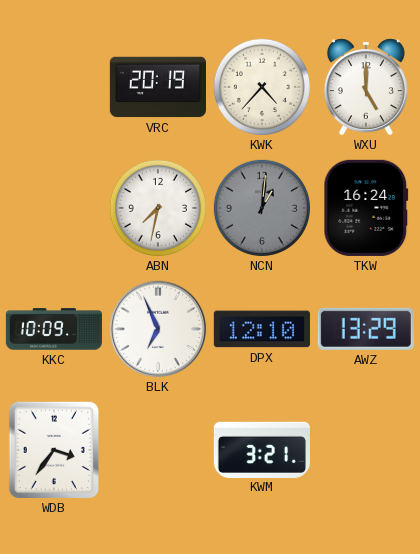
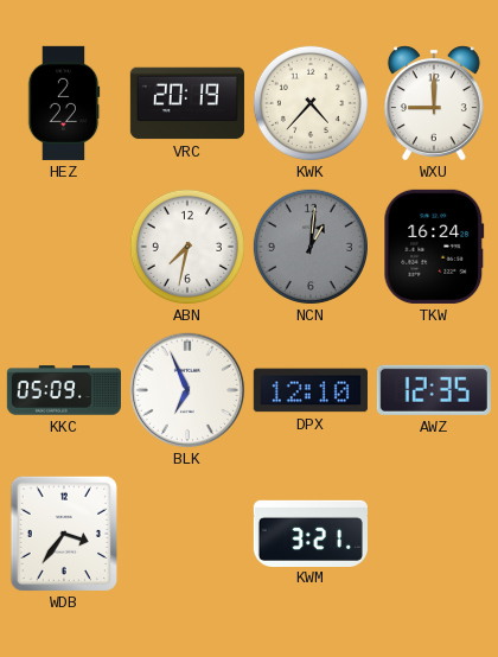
HEZ: none -> 2:22 (64, 103)
WXU: 5:00 -> 9:00 (434, 103)
KKC: 10:09 -> 05:09 (64, 390)
AWZ: 13:29 -> 12:35 (434, 390)
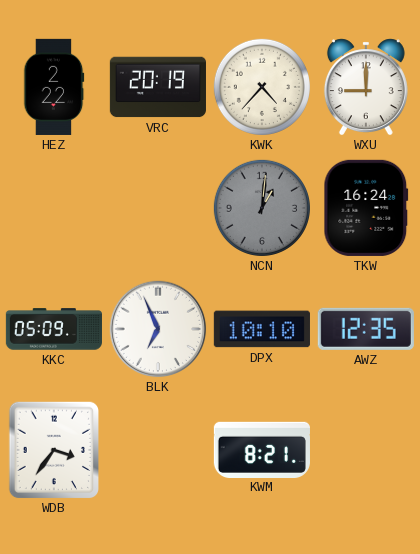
ABN: 7:32 -> none (187, 247)
DPX: 12:10 -> 10:10 (262, 329)
KWM: 3:21 -> 8:21 (262, 449)
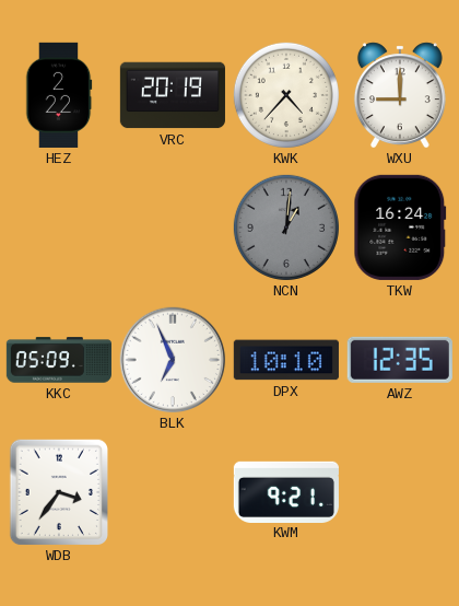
KWM: 8:21 -> 9:21 (286, 491)
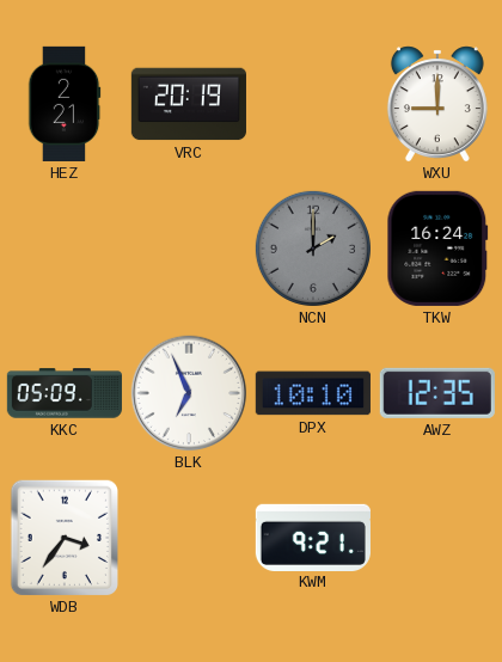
HEZ: 2:22 -> 2:21 (65, 104)
KWK: 4:37 -> none (286, 95)
NCN: 1:01 -> 2:00 (313, 249)
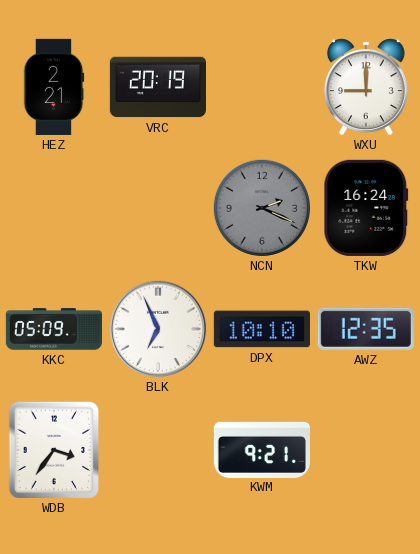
NCN: 2:00 -> 2:19 (262, 208)
